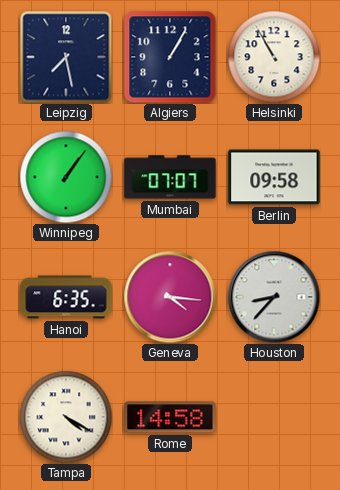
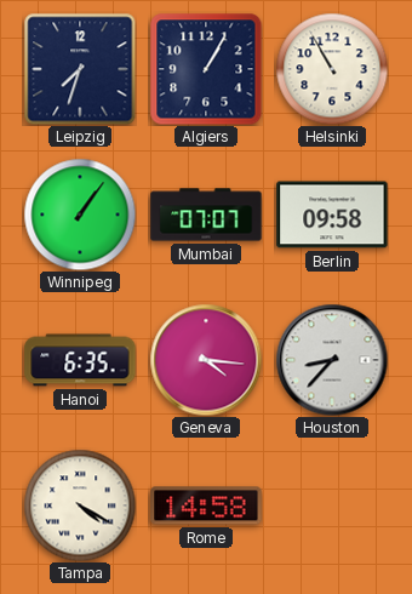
Leipzig: 7:28 -> 7:33 (80, 69)
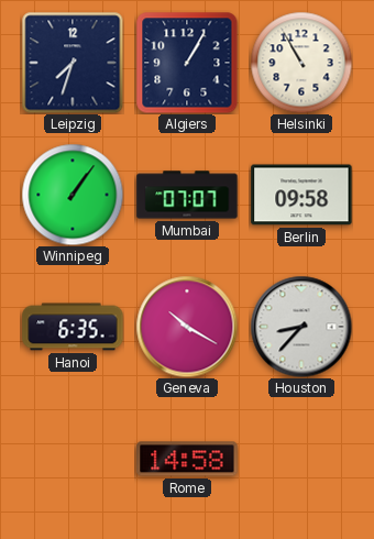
Geneva: 4:16 -> 10:20 (187, 327)
Tampa: 4:20 -> none (80, 506)
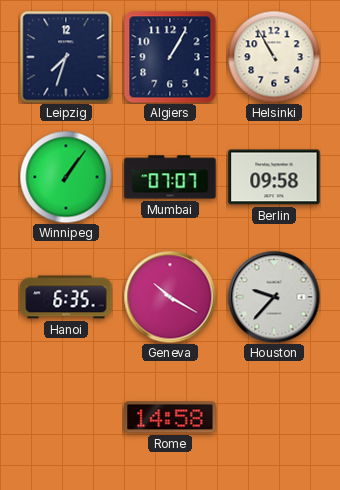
Houston: 8:37 -> 9:37 (274, 297)
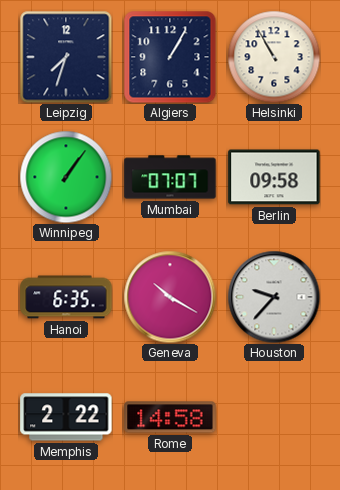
Memphis: none -> 2:22 (66, 417)
